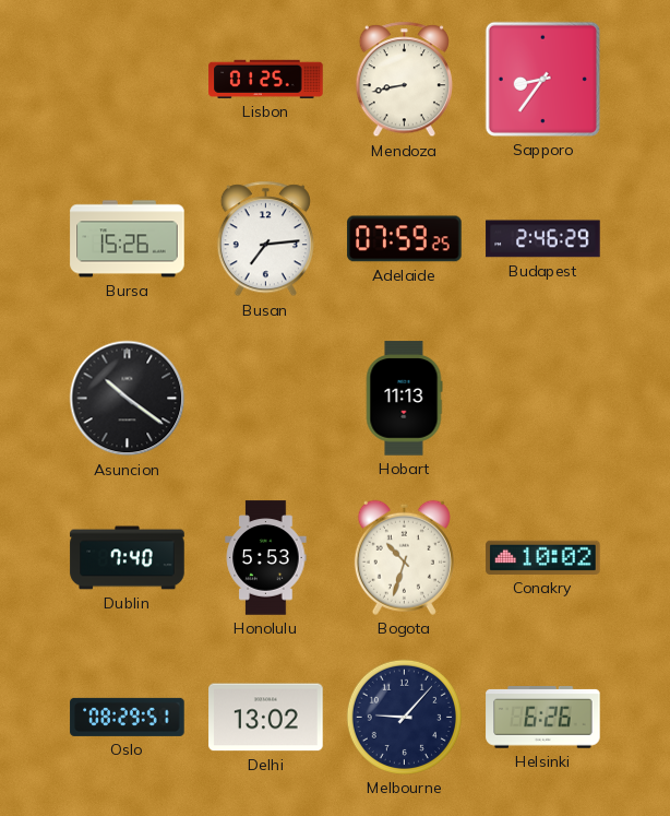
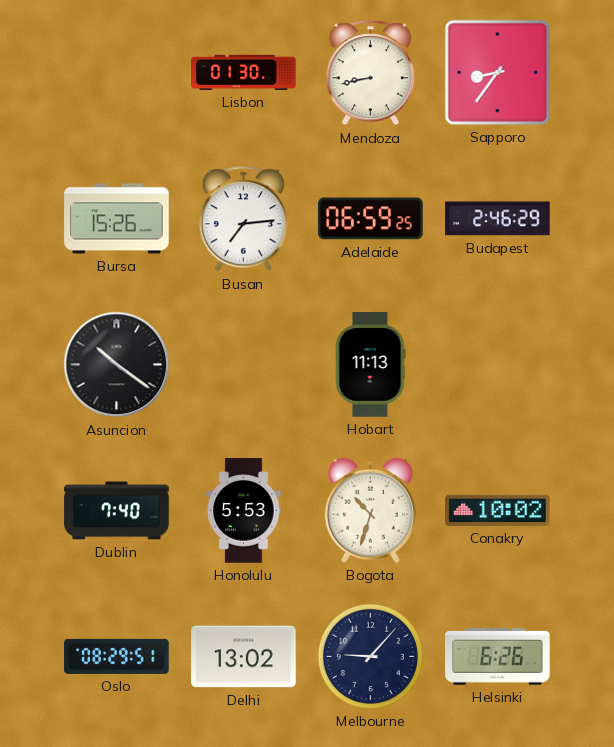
Lisbon: 01:25 -> 01:30 (244, 72)
Adelaide: 07:59 -> 06:59 (371, 219)
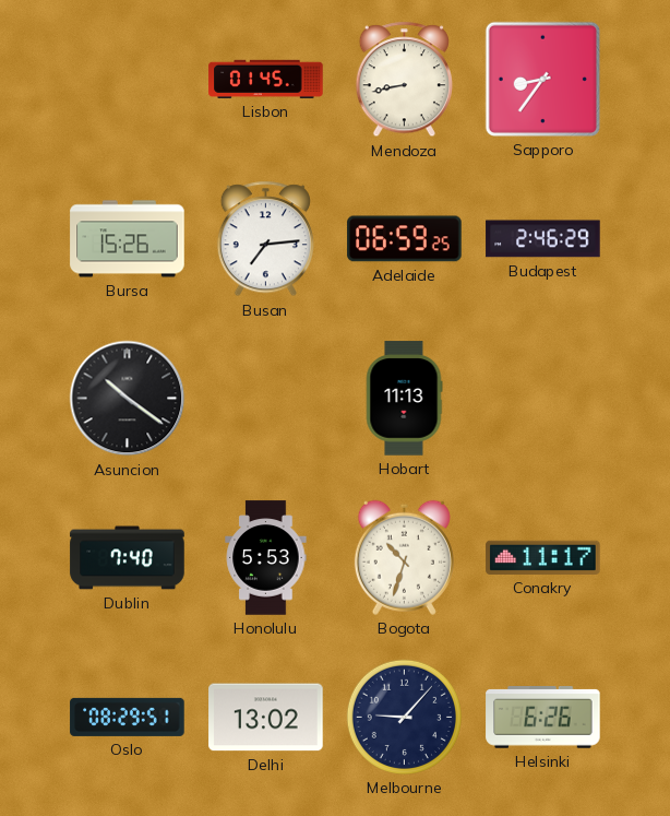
Lisbon: 01:30 -> 01:45 (266, 79)
Conakry: 10:02 -> 11:17 (543, 557)
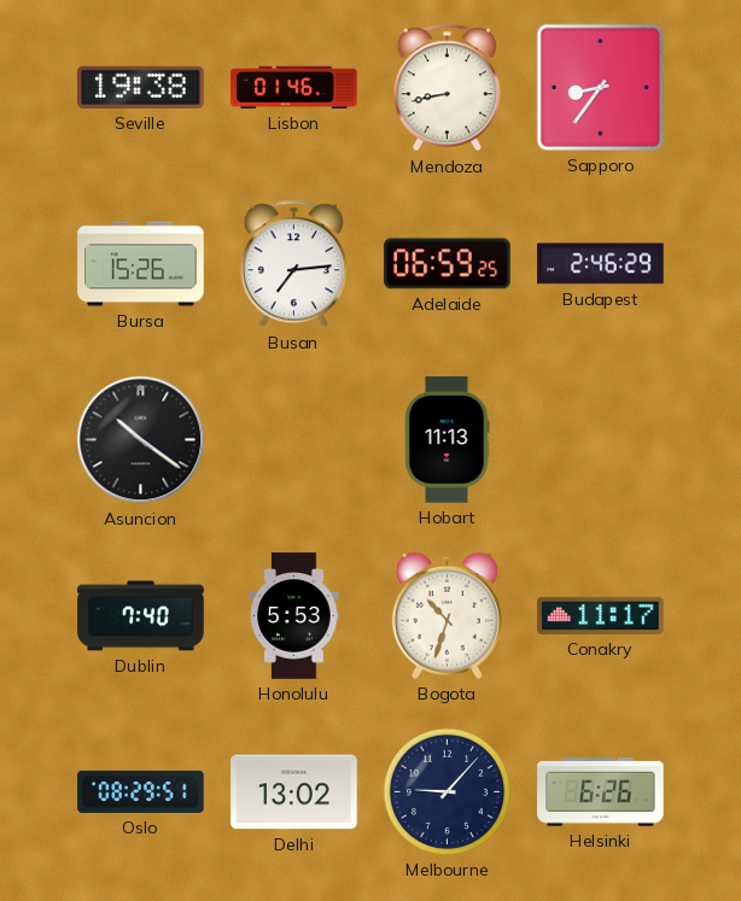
Seville: none -> 19:38 (141, 87)
Lisbon: 01:45 -> 01:46 (294, 87)
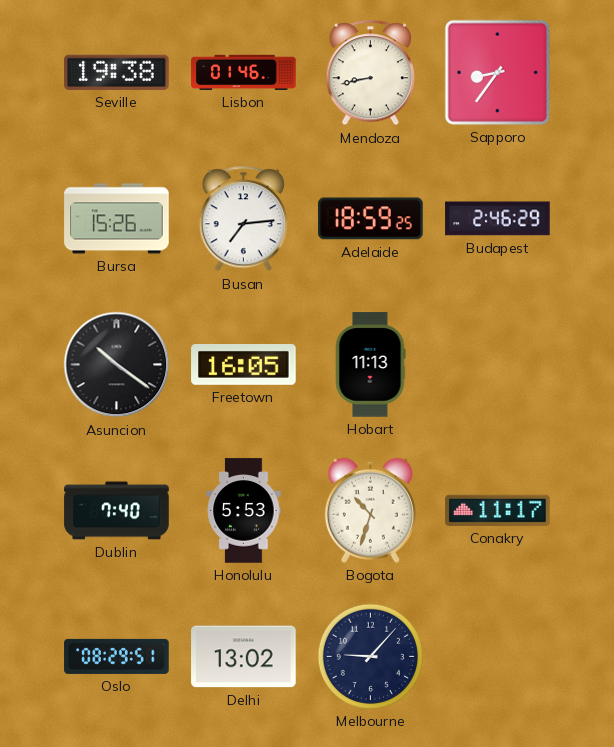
Adelaide: 06:59 -> 18:59 (371, 219)
Freetown: none -> 16:05 (244, 365)
Helsinki: 6:26 -> none (601, 792)
